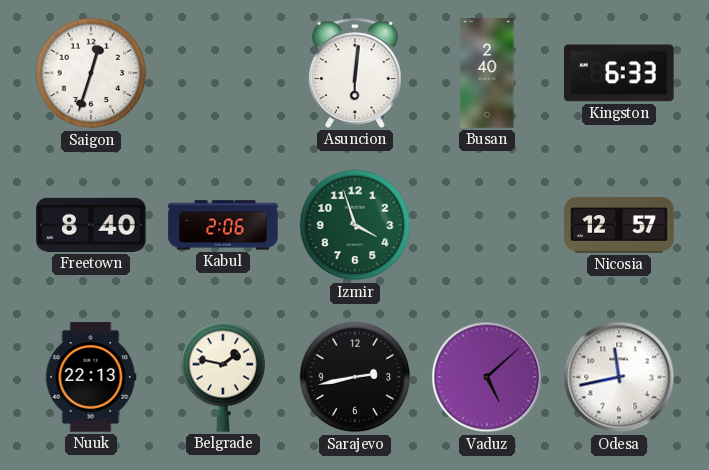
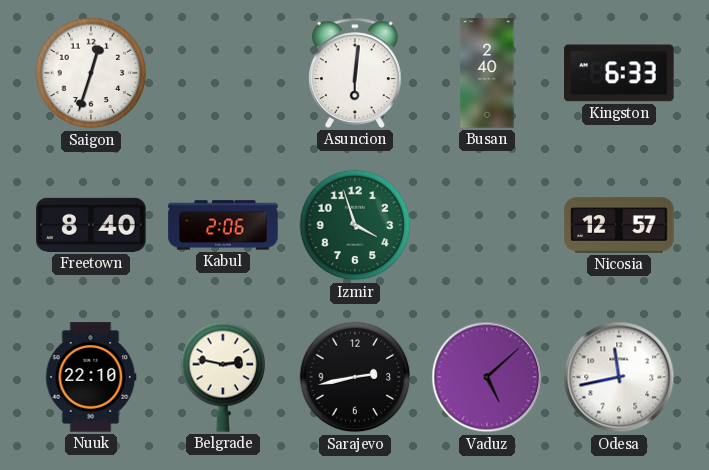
Nuuk: 22:13 -> 22:10 (91, 377)
Belgrade: 1:47 -> 2:47 (223, 377)
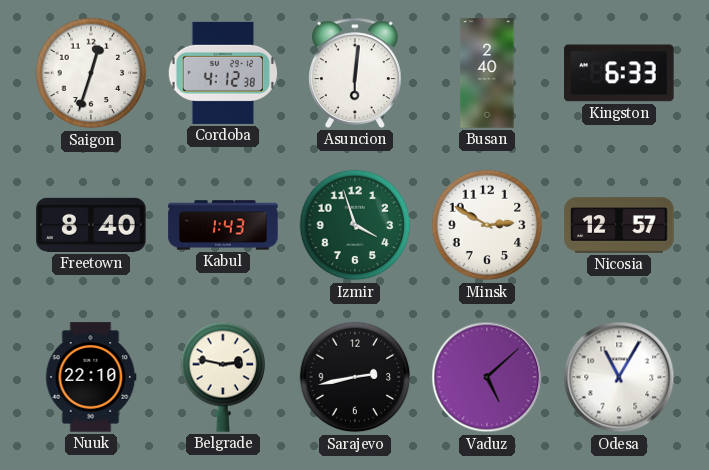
Cordoba: none -> 4:12 (223, 73)
Kabul: 2:06 -> 1:43 (223, 225)
Minsk: none -> 2:50 (487, 225)
Odesa: 11:43 -> 11:05 (619, 377)
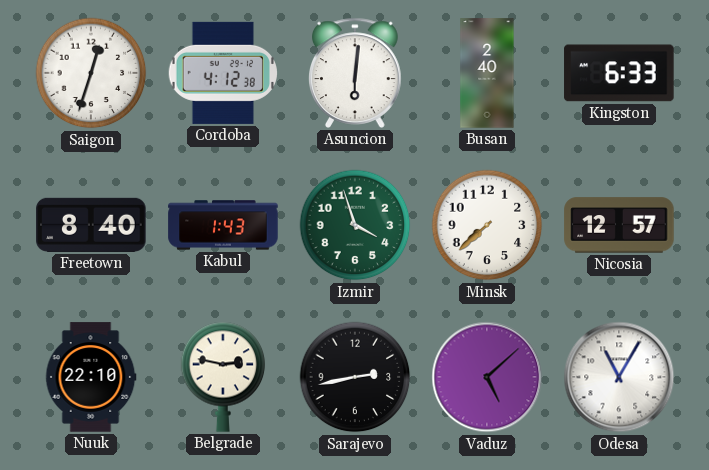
Minsk: 2:50 -> 7:38 (487, 225)
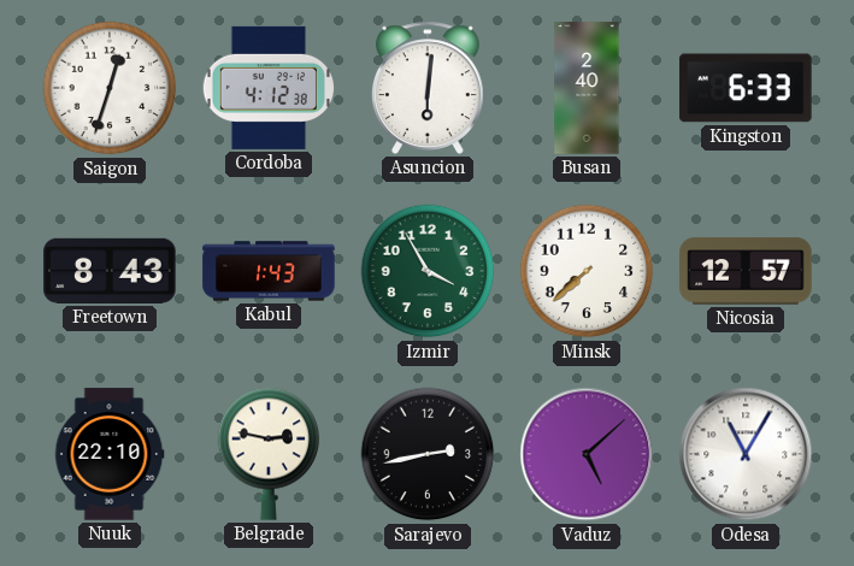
Freetown: 8:40 -> 8:43 (110, 271)
Izmir: 3:57 -> 3:55 (428, 271)
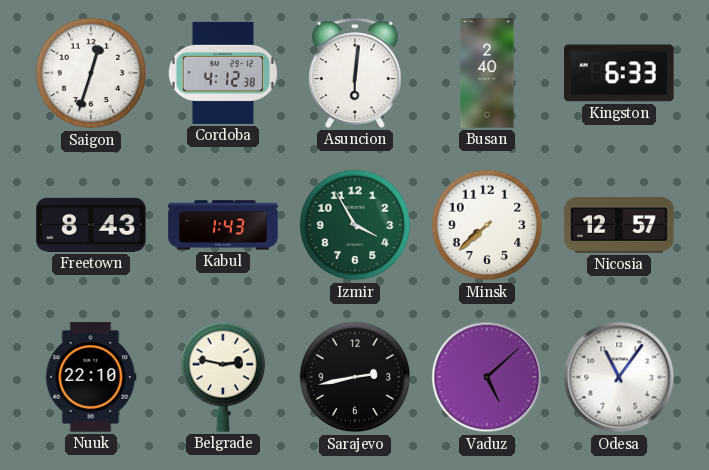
Odesa: 11:05 -> 11:06 (619, 377)
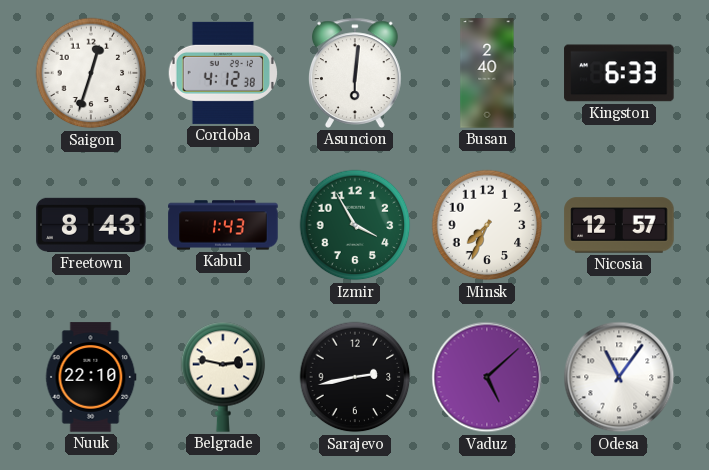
Minsk: 7:38 -> 7:34 (487, 225)
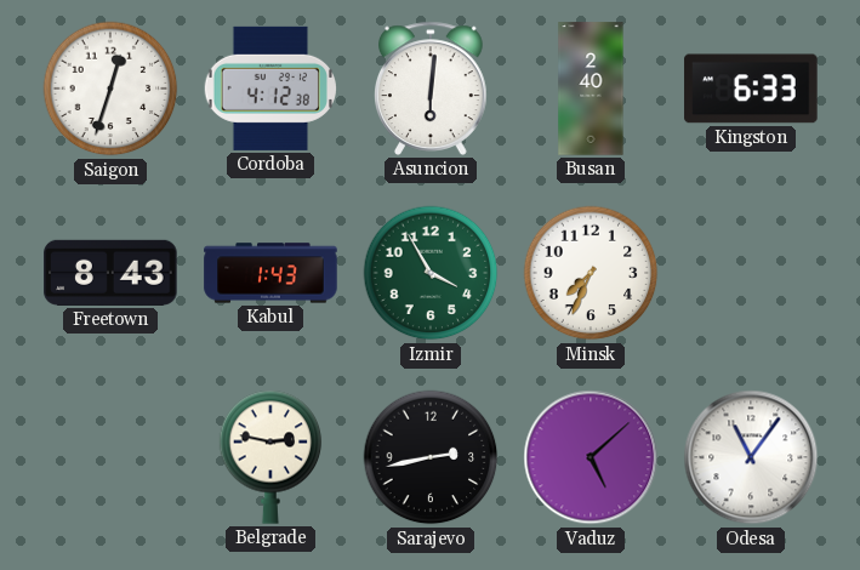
Nicosia: 12:57 -> none (619, 225)
Nuuk: 22:10 -> none (91, 377)
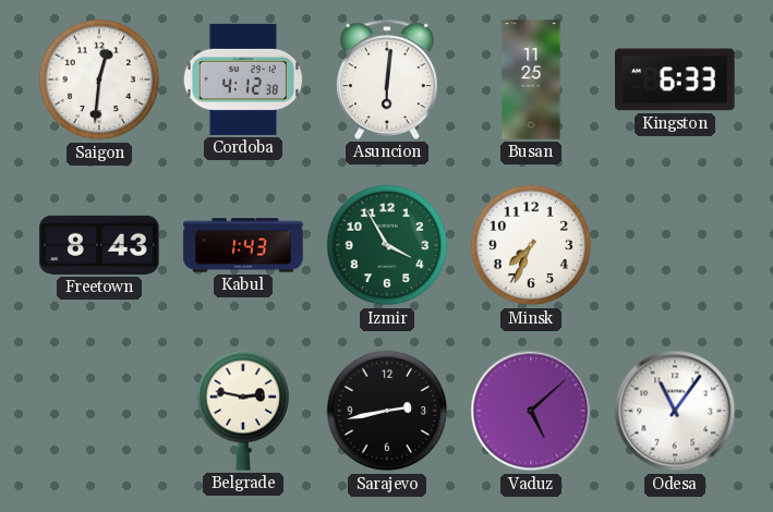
Saigon: 12:33 -> 12:31 (99, 80)
Busan: 2:40 -> 11:25 (531, 80)
